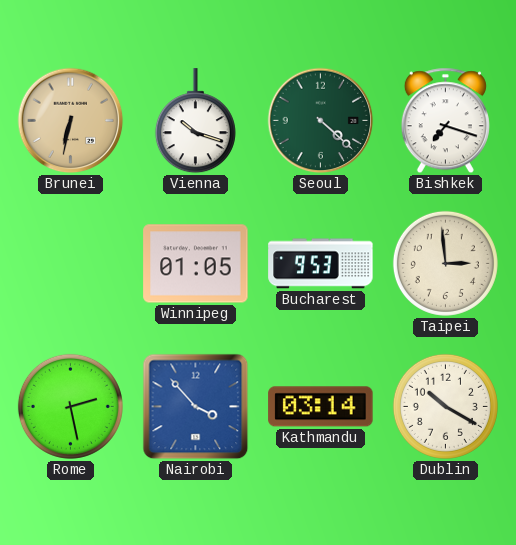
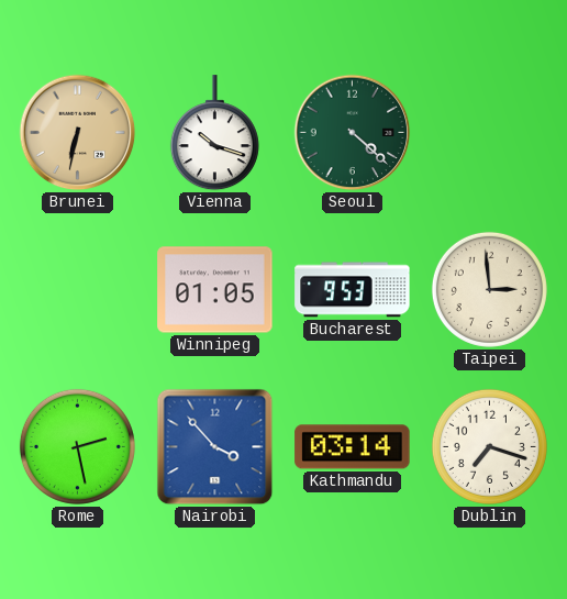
Bishkek: 7:18 -> none (445, 121)
Dublin: 10:20 -> 7:18 (489, 446)
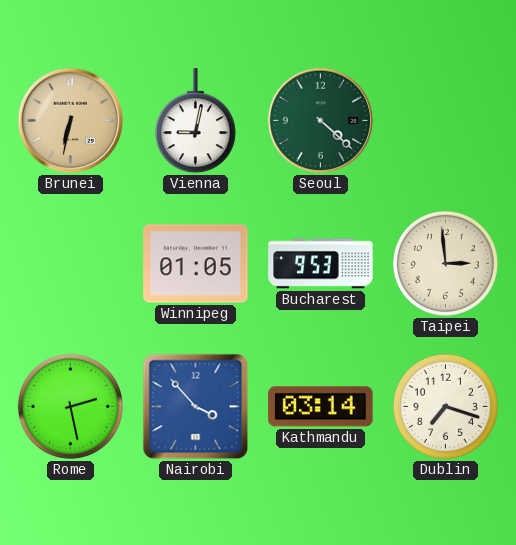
Vienna: 10:18 -> 9:02 (195, 121)
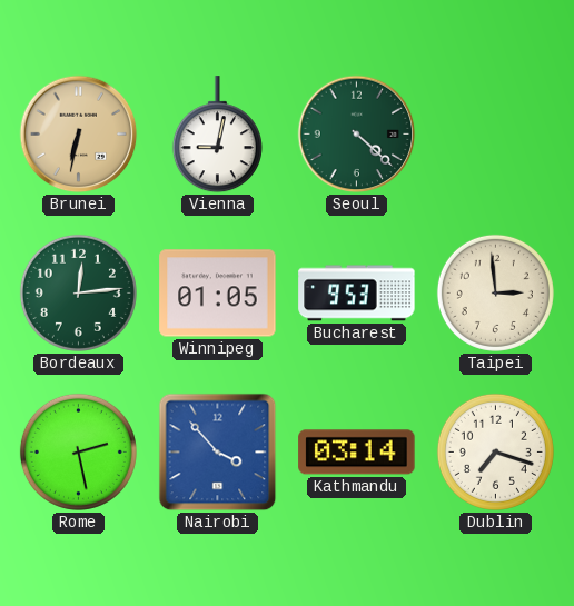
Bordeaux: none -> 12:14 (78, 292)
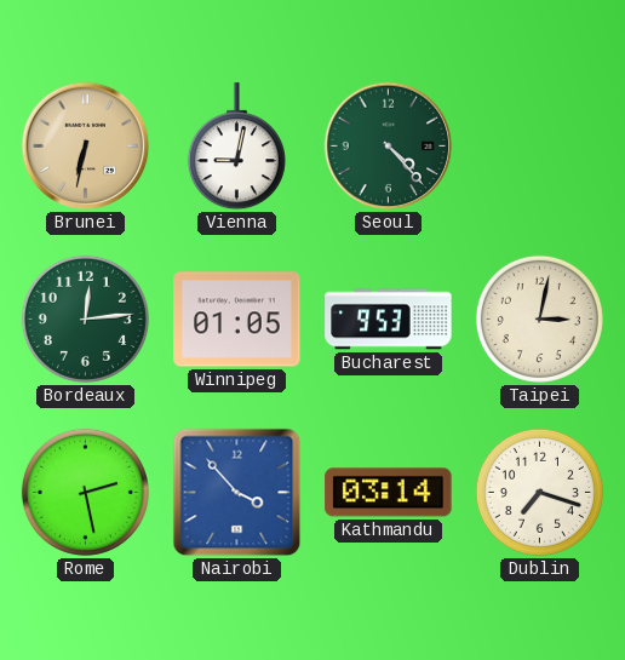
Seoul: 4:22 -> 4:23 (389, 147)
Taipei: 2:59 -> 3:02 (539, 318)
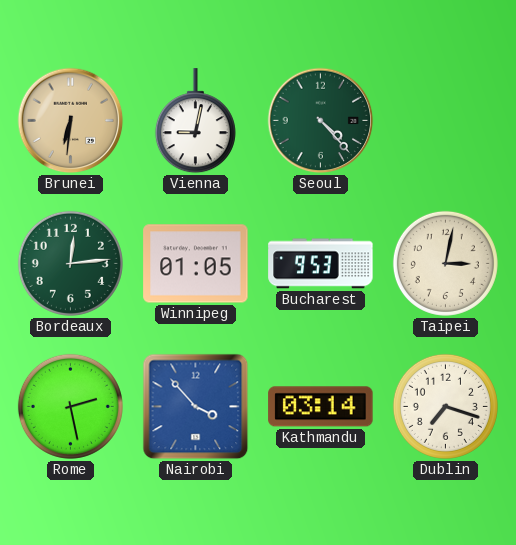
Brunei: 6:32 -> 6:31 (71, 121)
